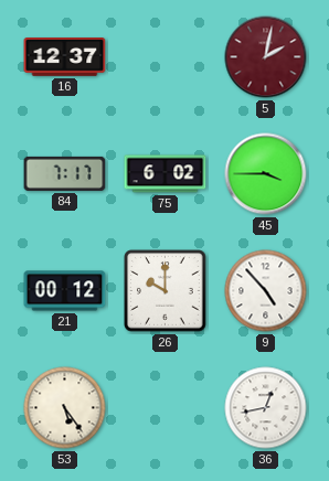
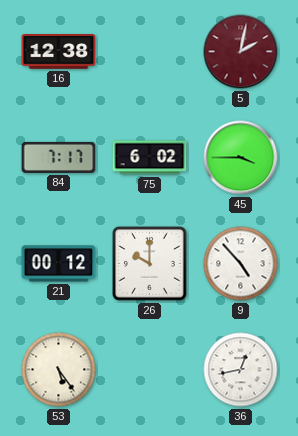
16: 12:37 -> 12:38 (59, 52)
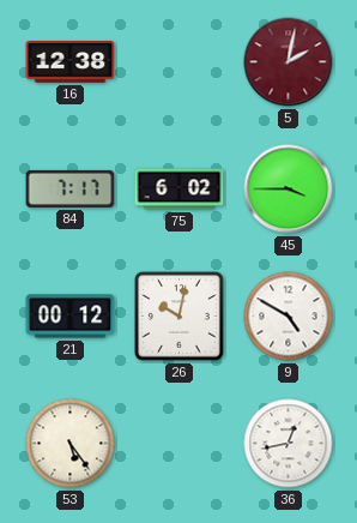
26: 10:00 -> 10:02 (180, 317)
9: 4:53 -> 4:50 (289, 317)
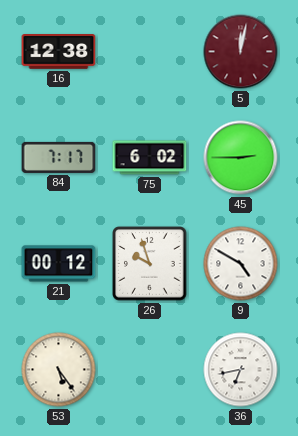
5: 2:02 -> 12:02 (241, 52)
45: 3:45 -> 2:45 (241, 158)
26: 10:02 -> 9:57 (150, 264)
36: 12:43 -> 6:43 (241, 370)
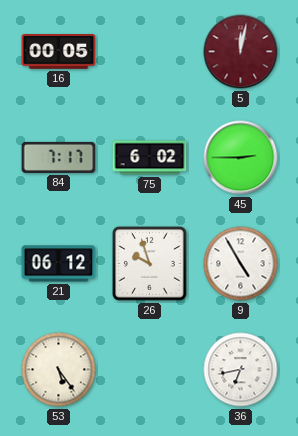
16: 12:38 -> 00:05 (59, 52)
21: 00:12 -> 06:12 (59, 264)
9: 4:50 -> 4:55 (241, 264)
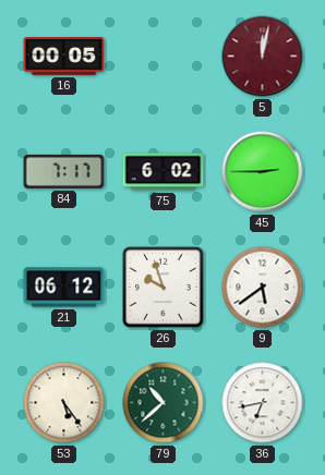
9: 4:55 -> 5:39 (263, 288)
79: none -> 10:38 (164, 403)
